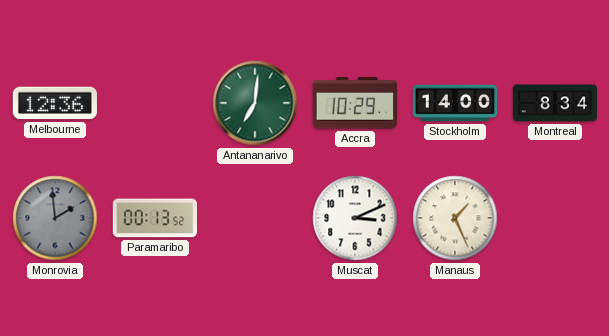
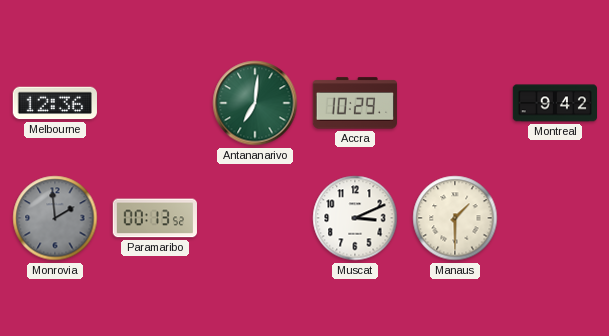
Stockholm: 14:00 -> none (455, 103)
Montreal: 8:34 -> 9:42 (554, 103)
Manaus: 1:26 -> 1:30 (455, 218)
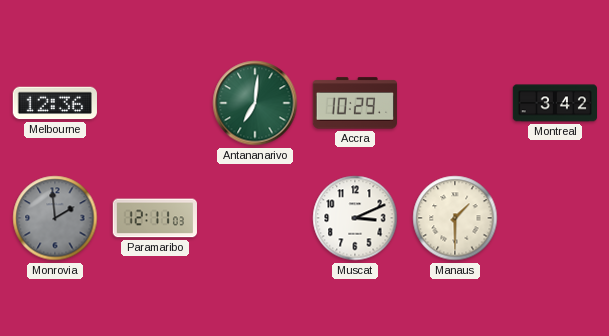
Montreal: 9:42 -> 3:42 (554, 103)
Paramaribo: 00:13 -> 12:11 (154, 218)
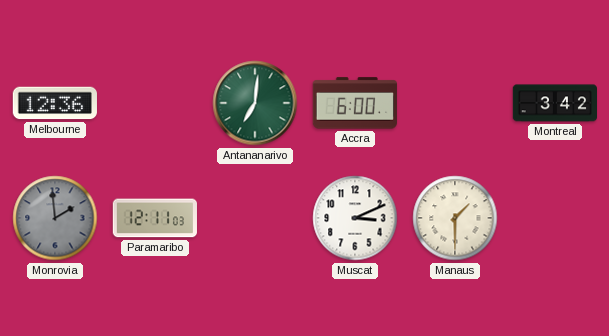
Accra: 10:29 -> 6:00 (355, 103)
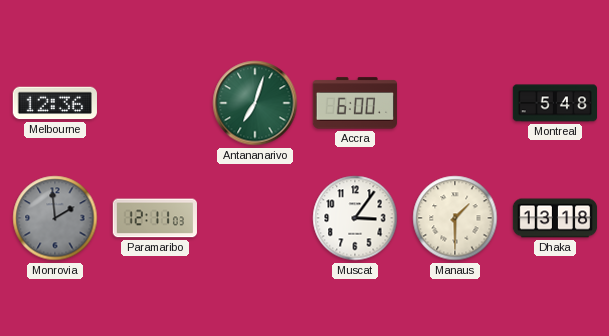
Antananarivo: 7:01 -> 7:03 (255, 103)
Montreal: 3:42 -> 5:48 (554, 103)
Muscat: 3:11 -> 3:06 (355, 218)
Dhaka: none -> 13:18 (555, 218)
